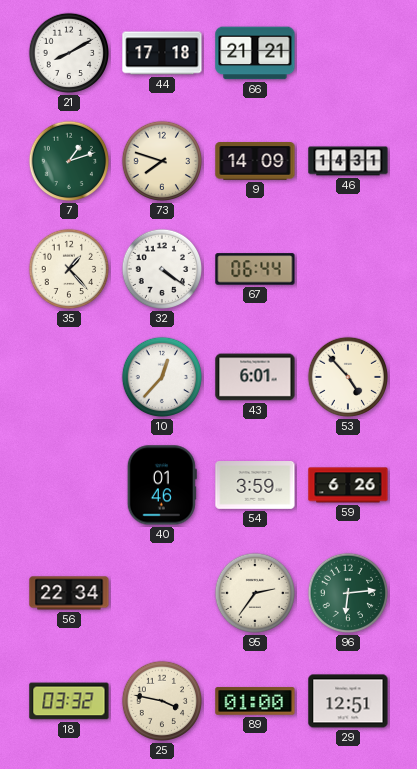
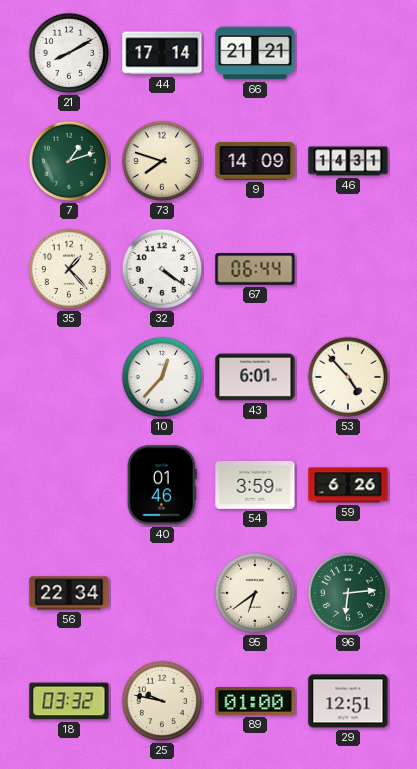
44: 17:18 -> 17:14 (162, 53)
95: 2:36 -> 6:39 (255, 593)
25: 3:47 -> 9:47 (162, 701)
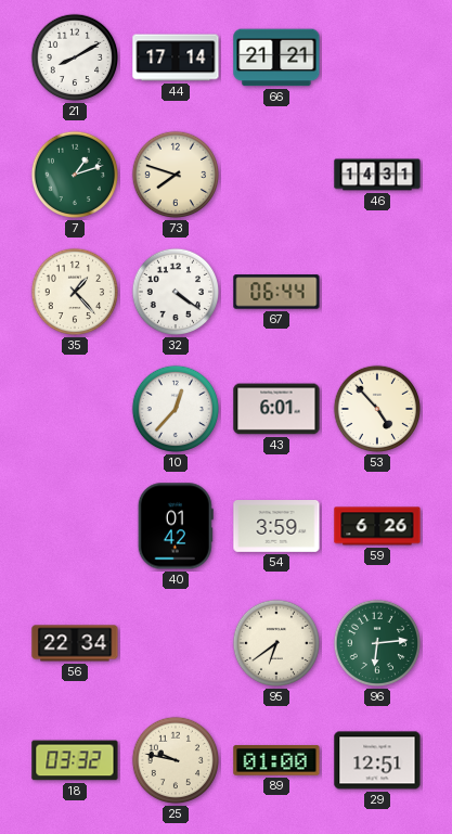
9: 14:09 -> none (255, 161)
40: 01:46 -> 01:42 (176, 526)
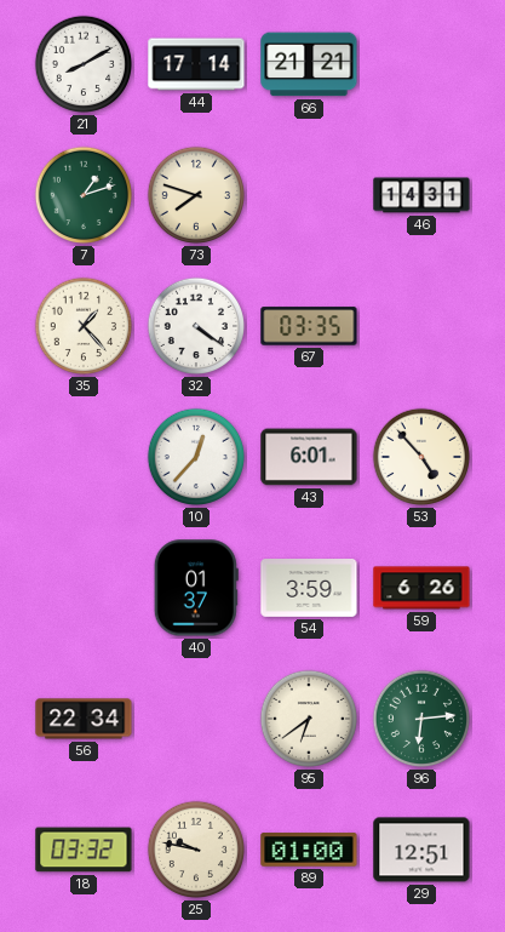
67: 06:44 -> 03:35 (309, 326)
40: 01:42 -> 01:37 (196, 588)
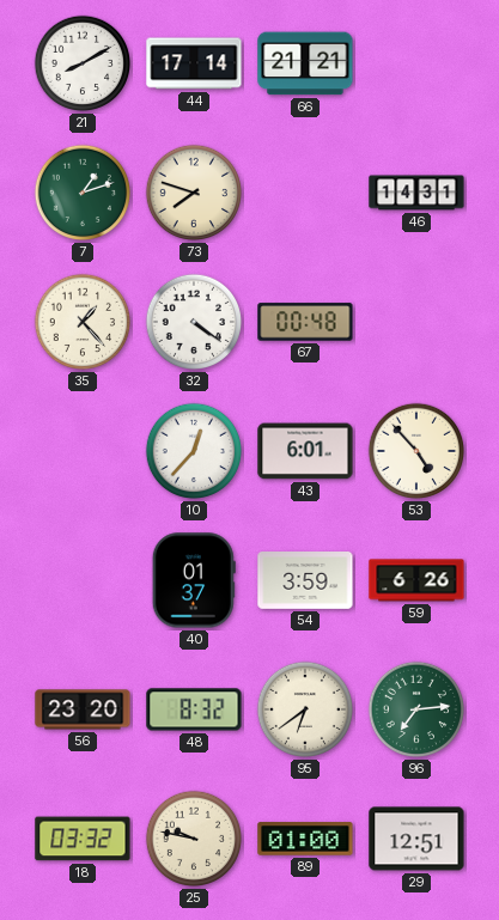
67: 03:35 -> 00:48 (305, 322)
56: 22:34 -> 23:20 (83, 709)
48: none -> 8:32 (194, 709)
96: 6:14 -> 7:14 (416, 709)
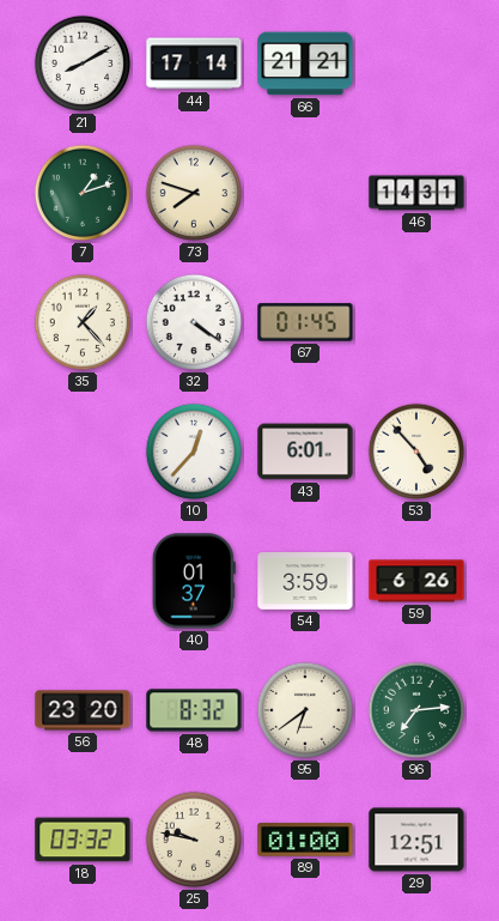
67: 00:48 -> 01:45 (305, 322)
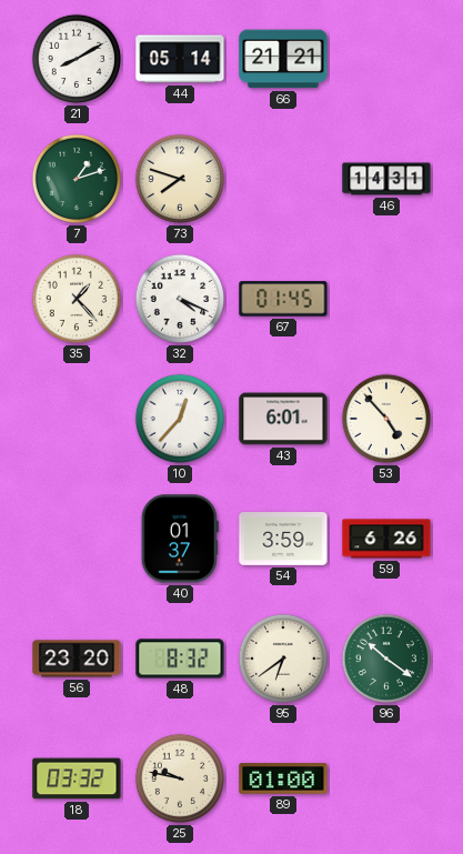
44: 17:14 -> 05:14 (180, 59)
32: 4:21 -> 4:19 (180, 299)
96: 7:14 -> 10:21 (386, 659)
29: 12:51 -> none (416, 840)
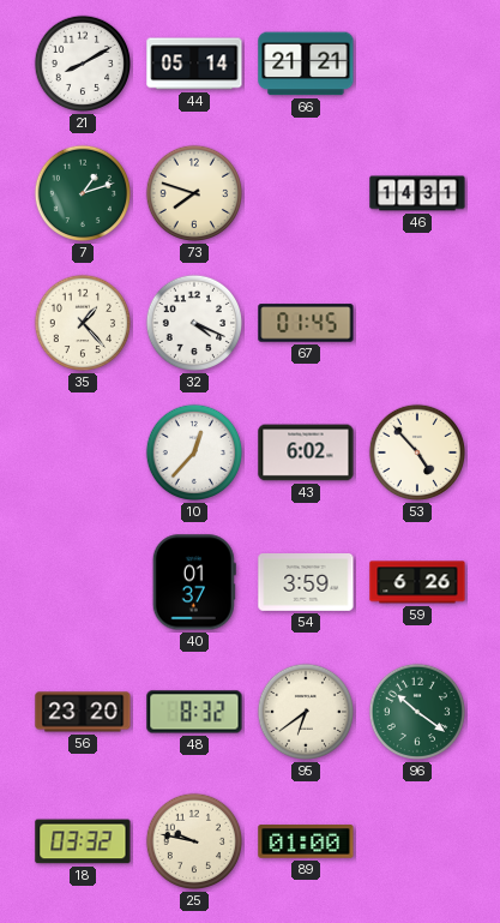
43: 6:01 -> 6:02 (306, 452)
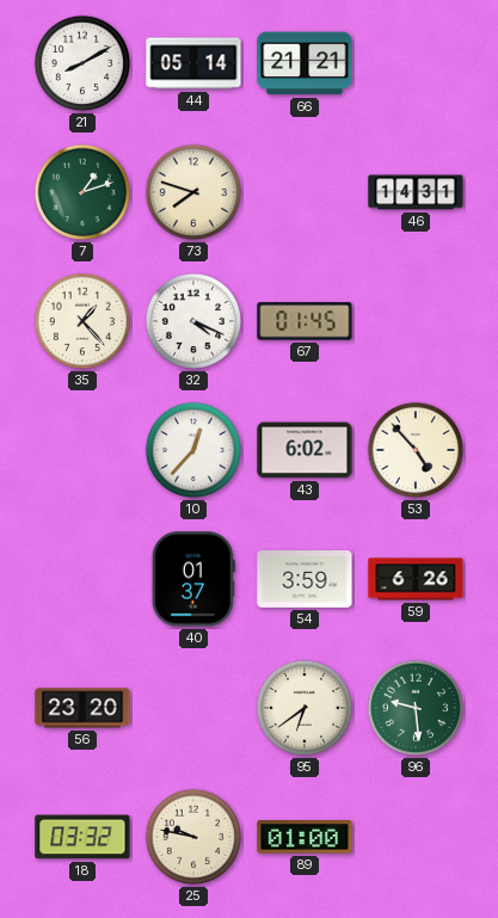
48: 8:32 -> none (194, 712)
96: 10:21 -> 9:29 (416, 708)
